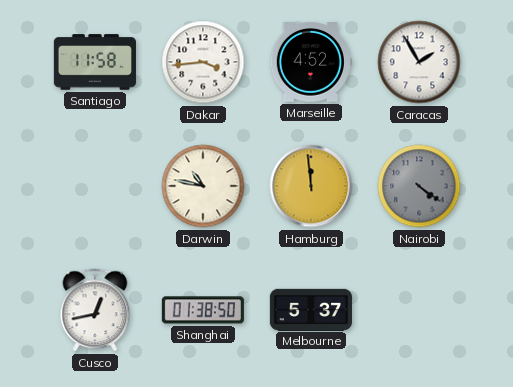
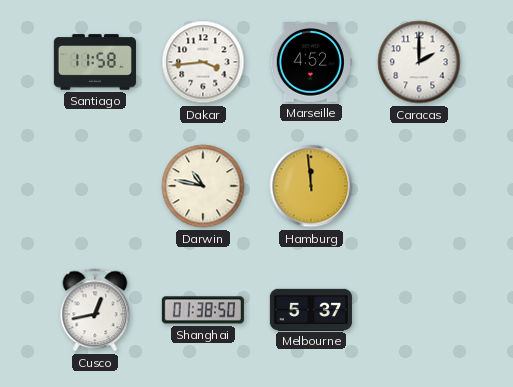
Caracas: 1:55 -> 2:00 (419, 62)
Nairobi: 4:21 -> none (419, 186)
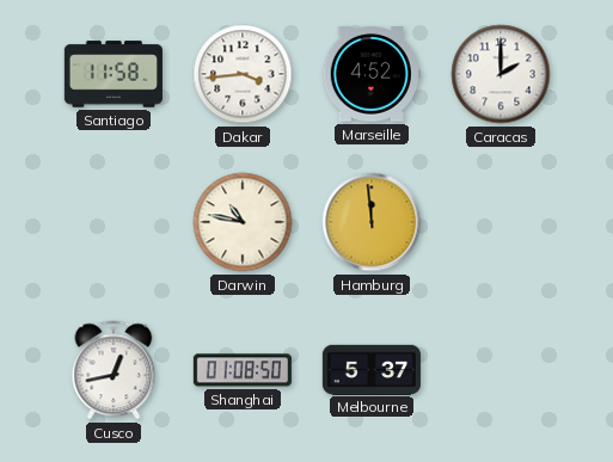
Shanghai: 01:38 -> 01:08 (243, 370)
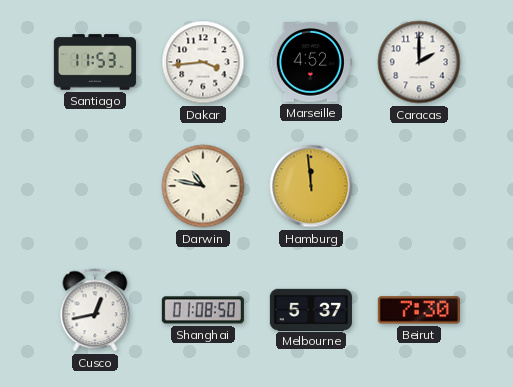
Santiago: 11:58 -> 11:53 (95, 62)
Beirut: none -> 7:30 (419, 310)
